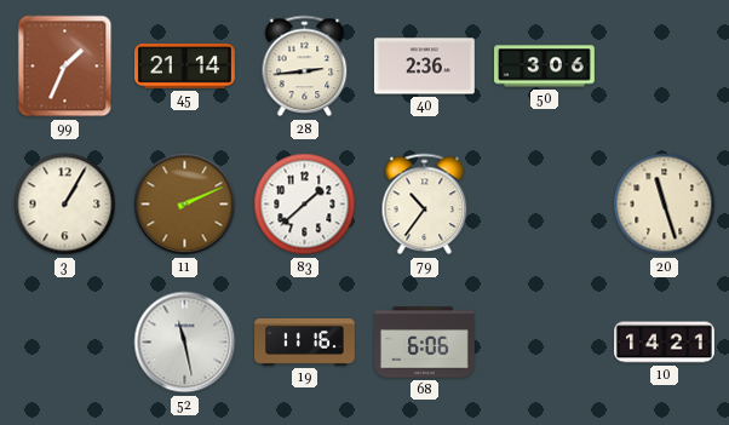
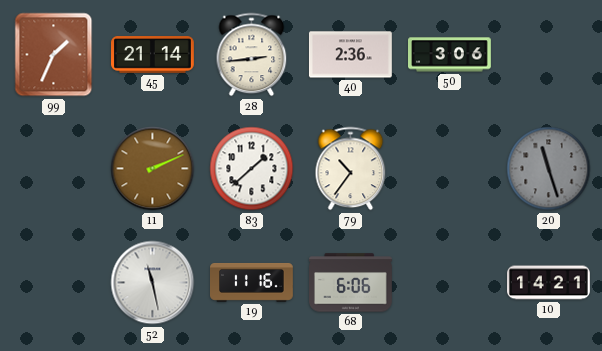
3: 1:05 -> none (65, 205)
20 dial: cream -> grey (549, 169)
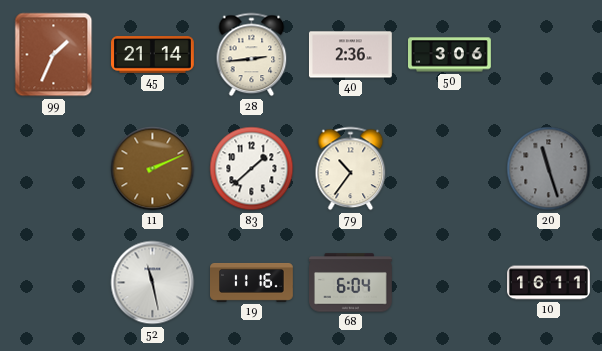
68: 6:06 -> 6:04 (351, 283)
10: 14:21 -> 16:11 (549, 283)
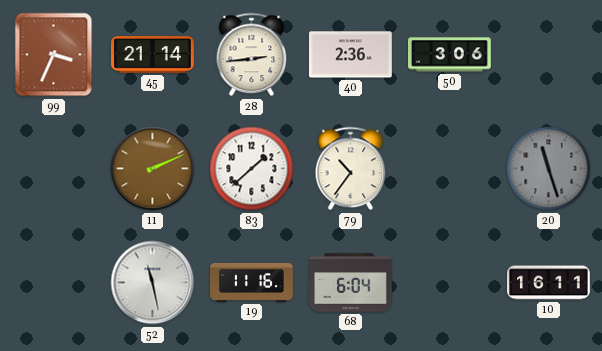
99: 1:34 -> 3:34 (54, 55)
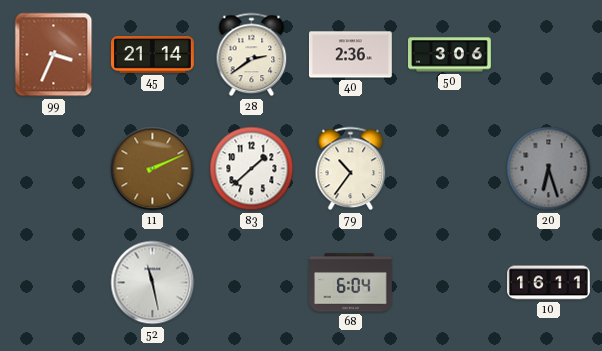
28: 2:44 -> 2:39 (252, 55)
20: 11:27 -> 6:27 (549, 169)
19: 11:16 -> none (252, 282)
